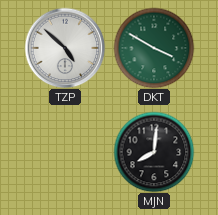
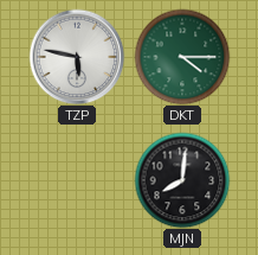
TZP: 4:52 -> 5:47 (77, 57)
DKT: 3:50 -> 4:15 (182, 57)
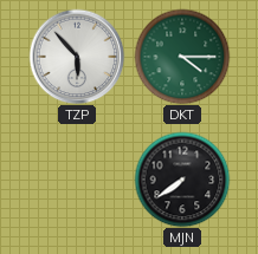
TZP: 5:47 -> 5:53 (77, 57)
MJN: 8:01 -> 7:39 (182, 180)
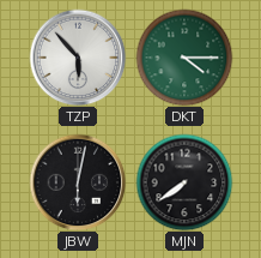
JBW: none -> 6:02 (78, 182)
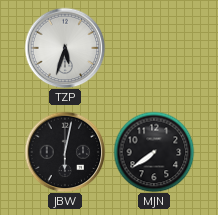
TZP: 5:53 -> 5:33 (65, 48)
DKT: 4:15 -> none (184, 58)
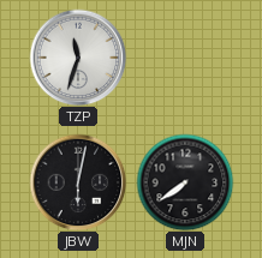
TZP: 5:33 -> 11:33 (78, 58)
